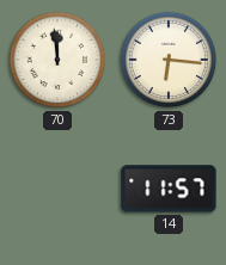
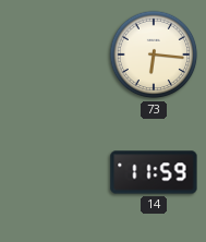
70: 11:59 -> none (57, 60)
14: 11:57 -> 11:59 (154, 172)
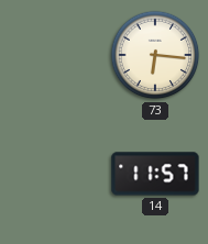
14: 11:59 -> 11:57 (155, 174)
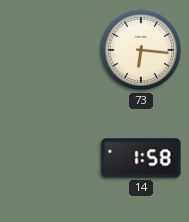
14: 11:57 -> 1:58 (141, 158)
